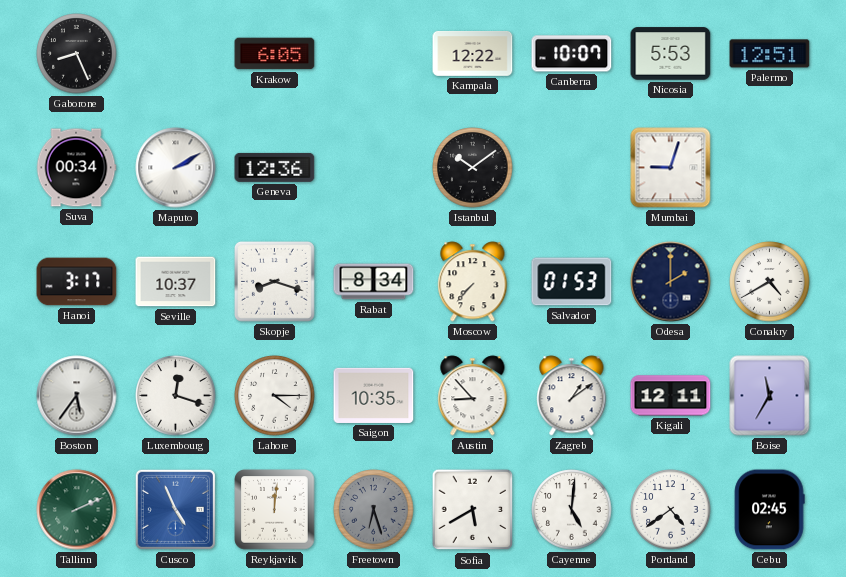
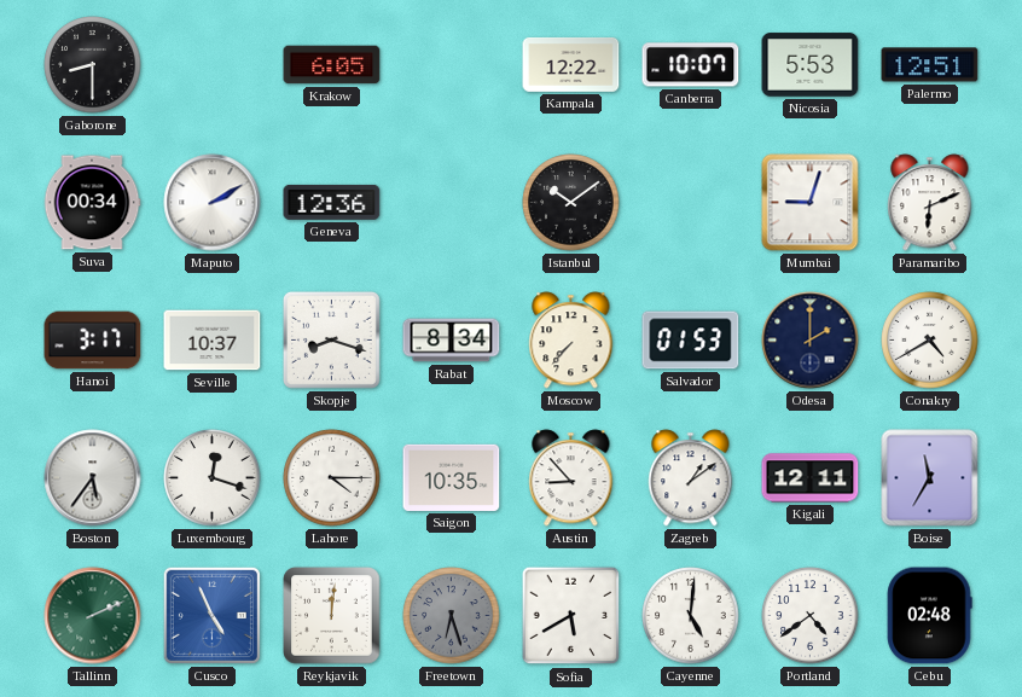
Gaborone: 8:26 -> 8:30 (93, 65)
Paramaribo: none -> 6:11 (930, 203)
Cebu: 02:45 -> 02:48 (929, 616)
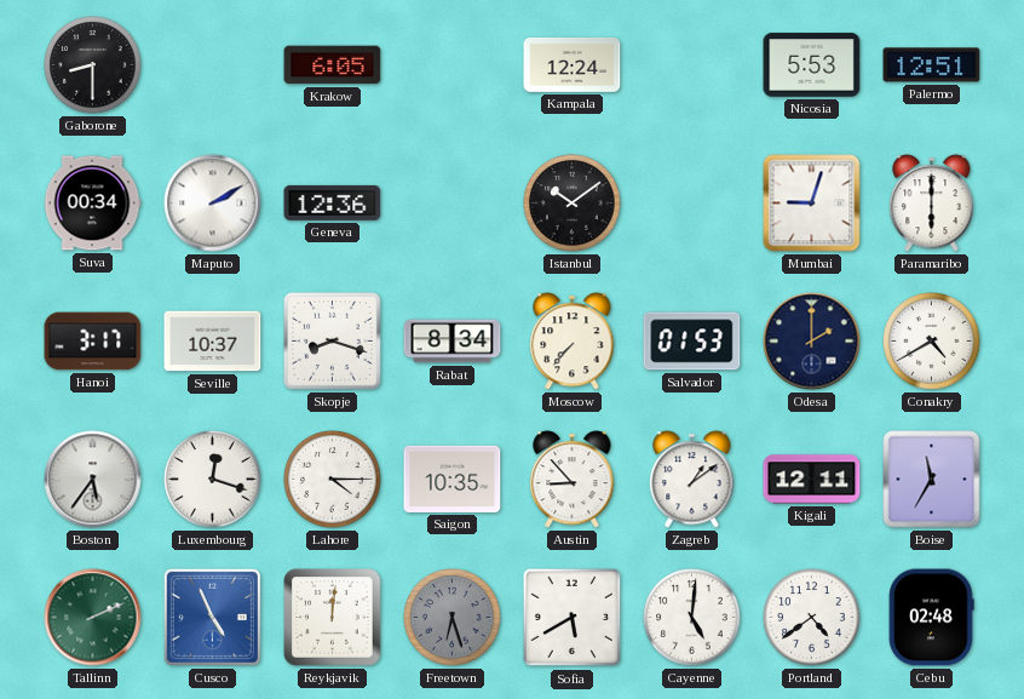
Kampala: 12:22 -> 12:24 (573, 65)
Canberra: 10:07 -> none (691, 65)
Paramaribo: 6:11 -> 6:00 (932, 204)
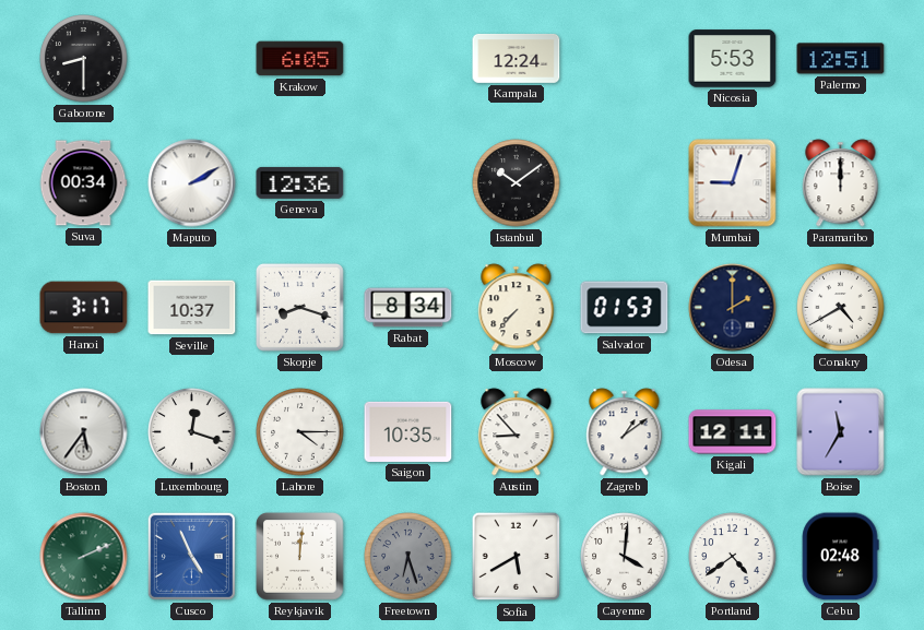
Paramaribo: 6:00 -> 12:00 (841, 183)
Cayenne: 5:01 -> 4:01 (625, 557)
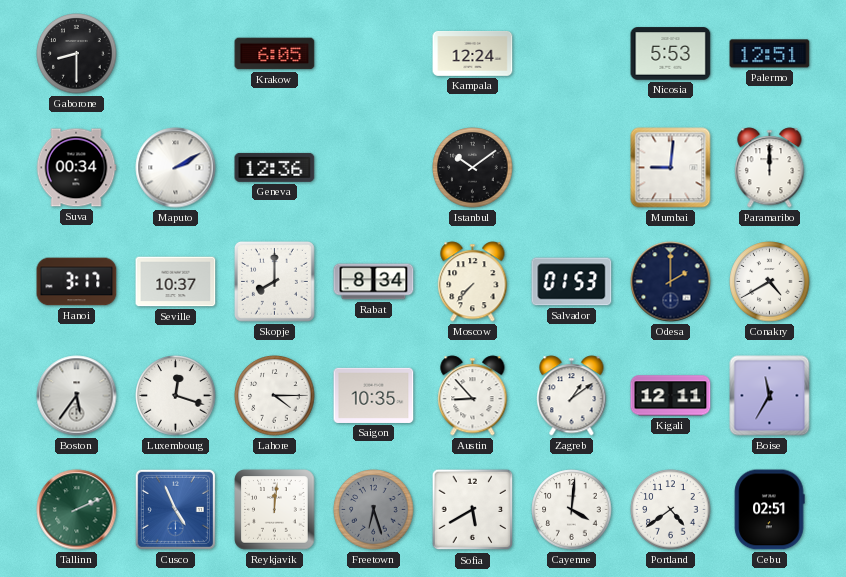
Mumbai: 9:03 -> 9:01 (671, 168)
Skopje: 8:18 -> 8:00 (274, 281)
Cebu: 02:48 -> 02:51 (769, 510)
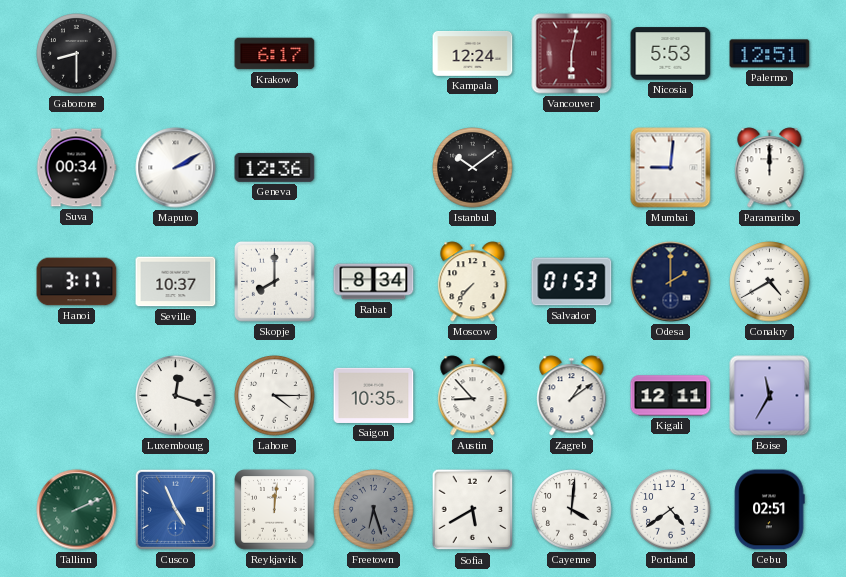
Krakow: 6:05 -> 6:17 (275, 54)
Vancouver: none -> 6:02 (572, 54)
Boston: 5:36 -> none (77, 396)
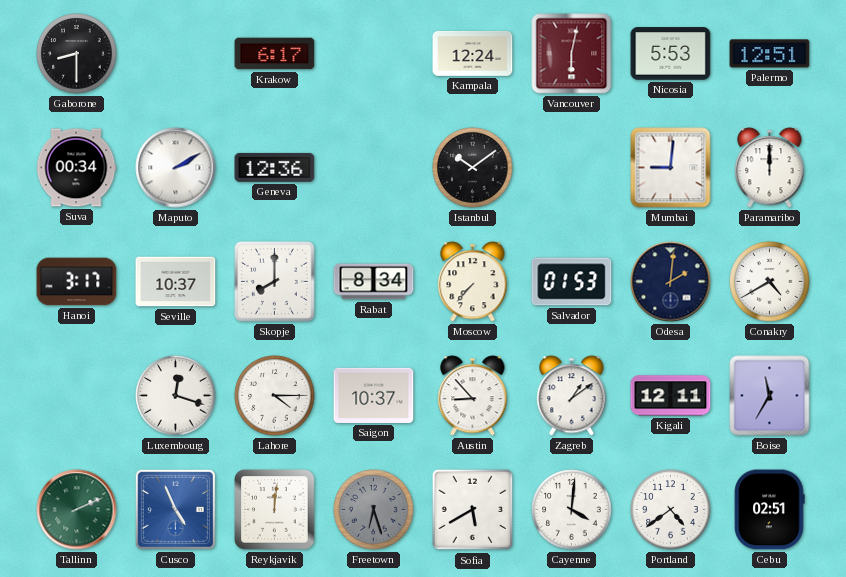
Odesa: 2:00 -> 2:01 (671, 282)
Saigon: 10:35 -> 10:37 (374, 395)
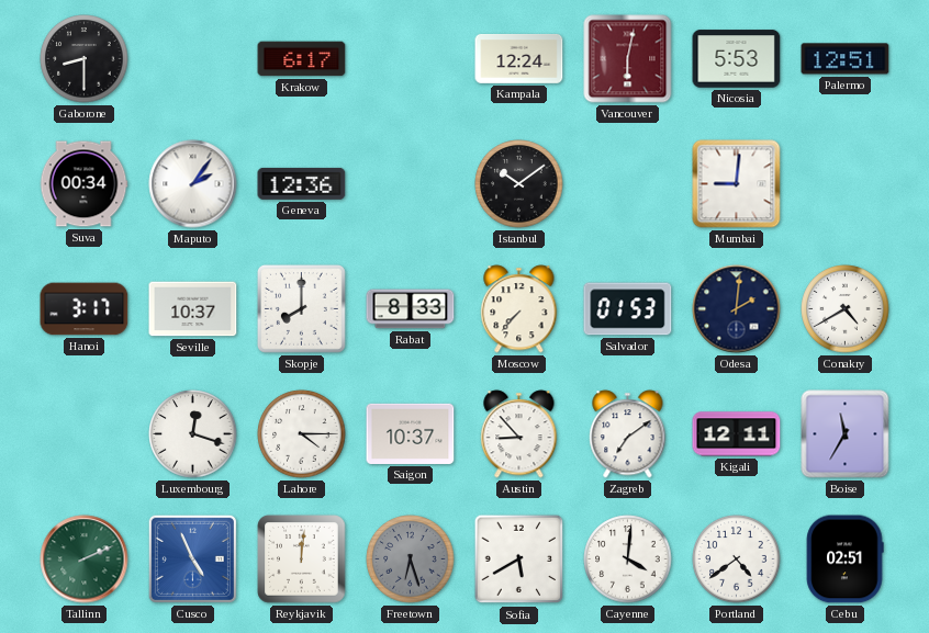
Maputo: 2:10 -> 2:06 (193, 184)
Paramaribo: 12:00 -> none (770, 168)
Rabat: 8:34 -> 8:33 (411, 309)
Zagreb: 1:09 -> 7:09 (628, 434)
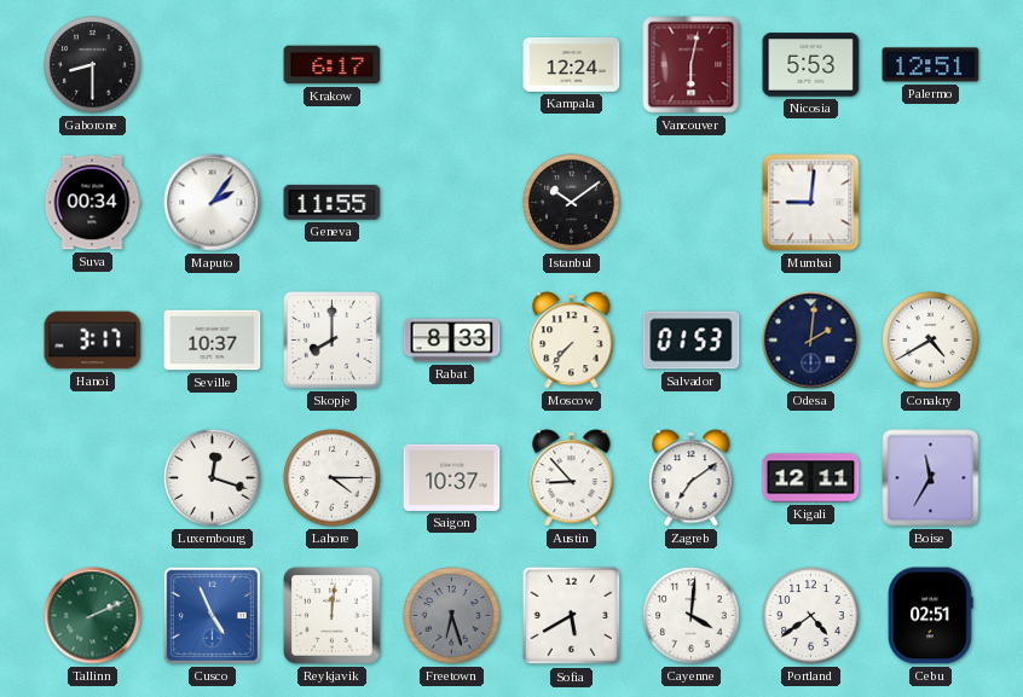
Geneva: 12:36 -> 11:55 (333, 202)
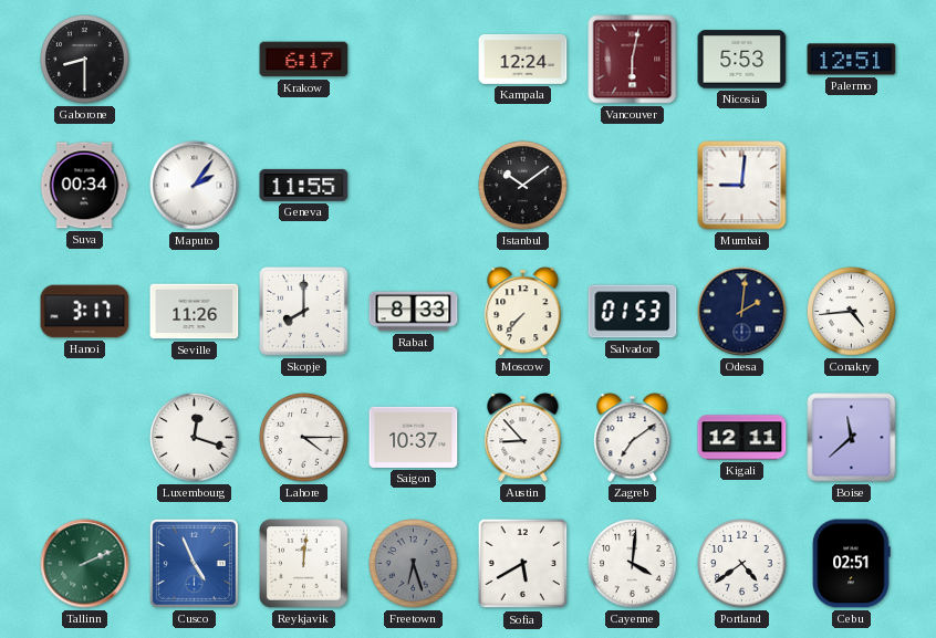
Seville: 10:37 -> 11:26 (195, 312)
Conakry: 4:40 -> 4:44 (852, 312)
Boise: 11:35 -> 11:38 (852, 438)
